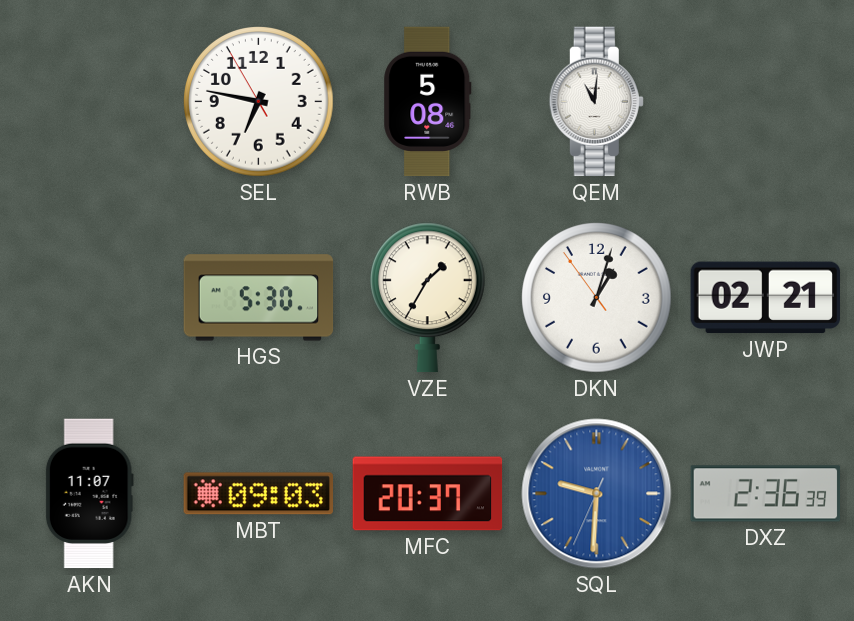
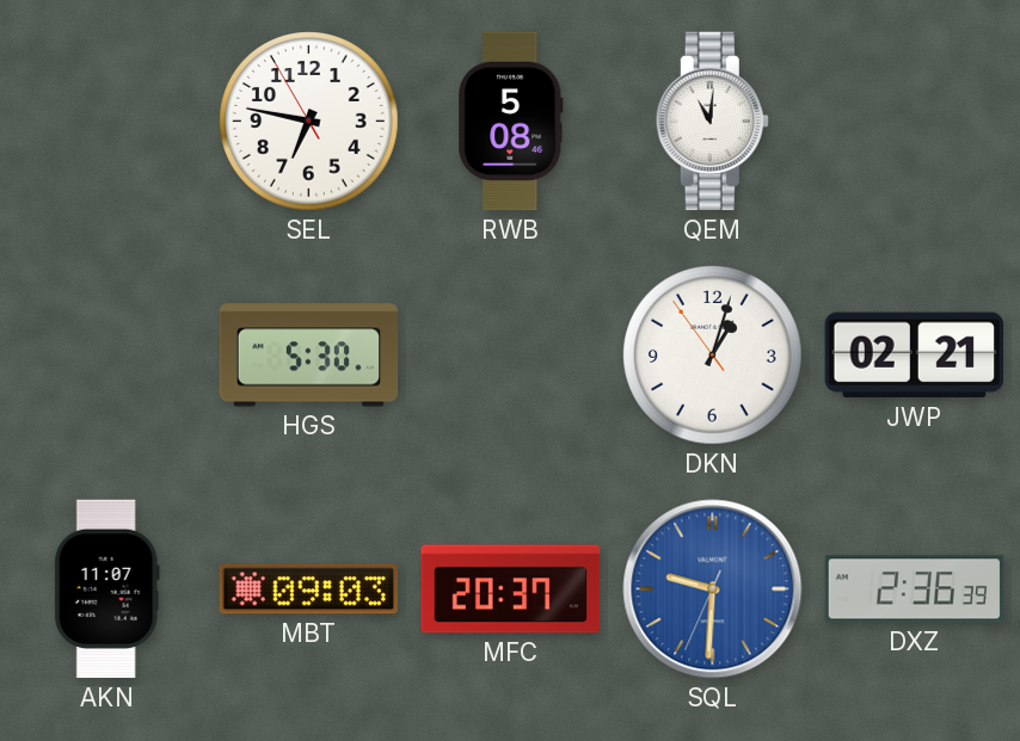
VZE: 1:35 -> none (427, 298)
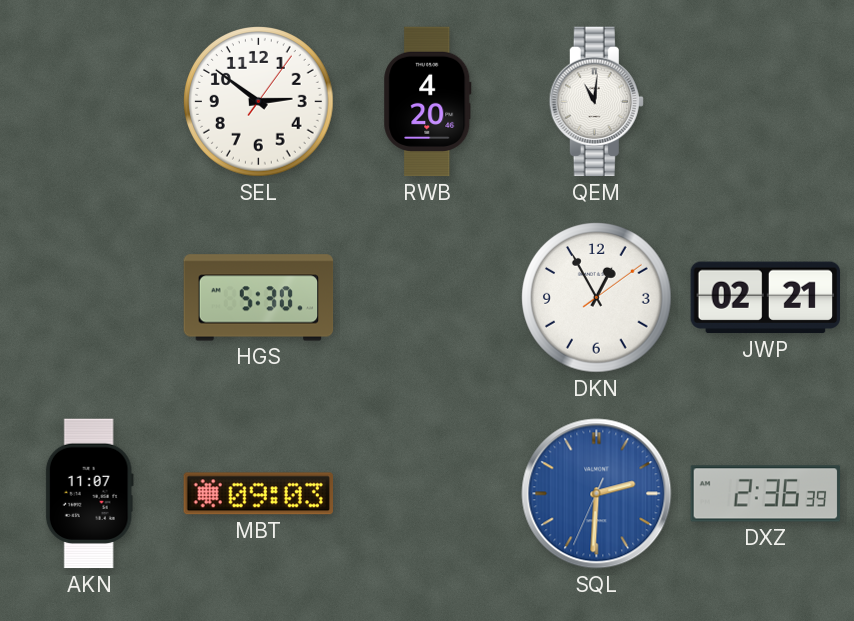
SEL: 6:46 -> 2:51 (259, 102)
RWB: 5:08 -> 4:20 (428, 102)
DKN: 1:02 -> 12:55 (597, 298)
MFC: 20:37 -> none (511, 589)
SQL: 9:30 -> 2:30 (597, 494)
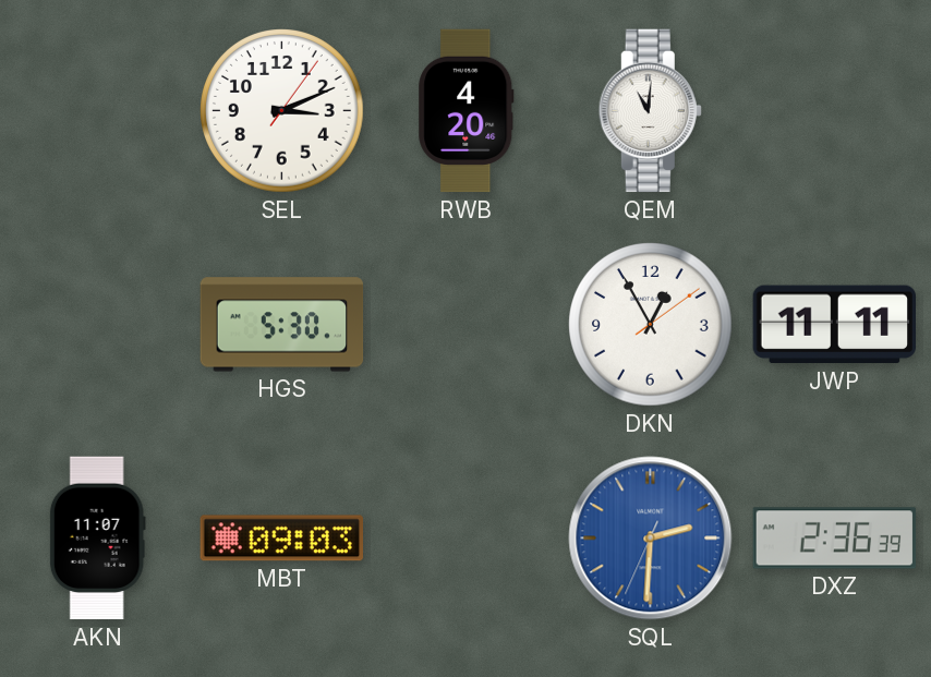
SEL: 2:51 -> 3:11 (282, 111)
JWP: 02:21 -> 11:11 (834, 325)
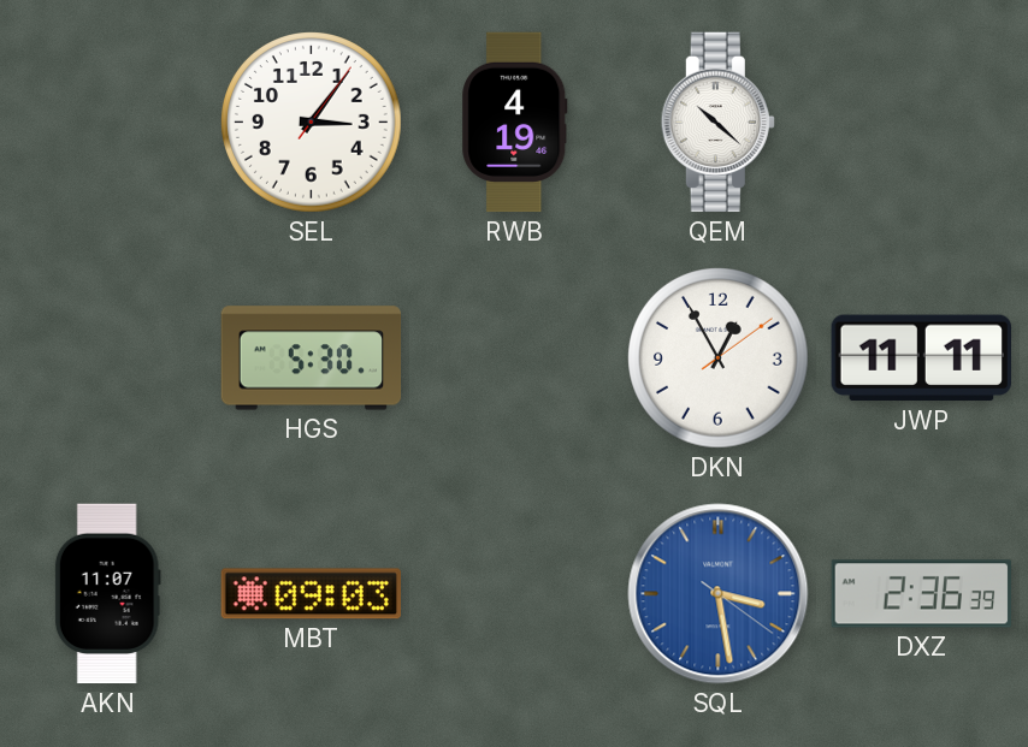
SEL: 3:11 -> 3:06 (312, 123)
RWB: 4:20 -> 4:19 (515, 123)
QEM: 11:01 -> 10:22 (717, 123)
SQL: 2:30 -> 3:28 (719, 594)
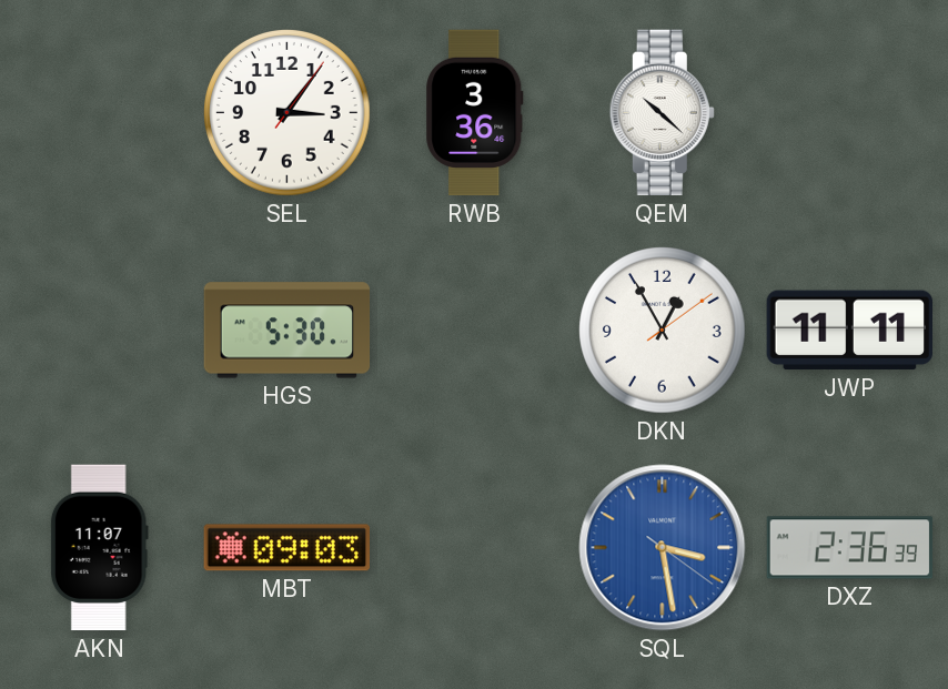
RWB: 4:19 -> 3:36 (475, 113)
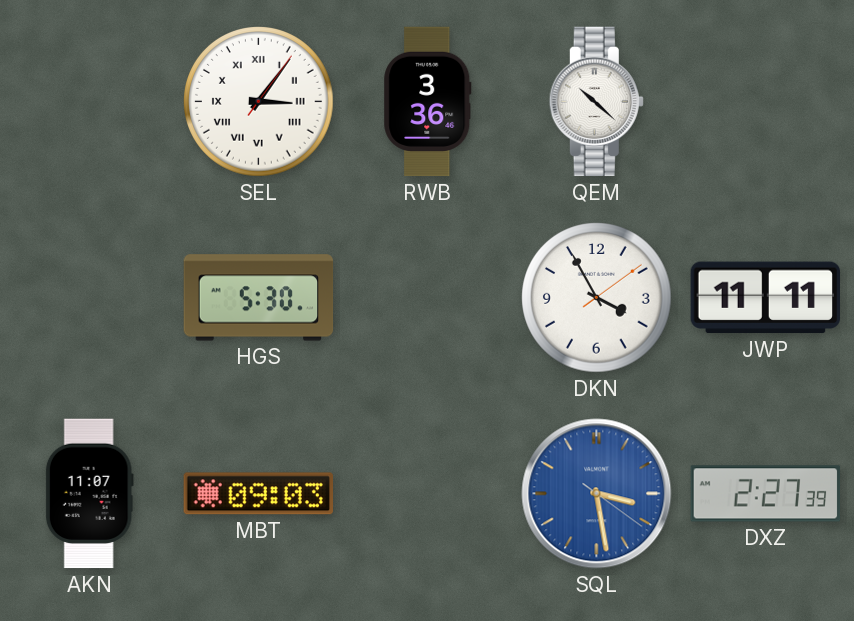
SEL numerals: Arabic -> Roman (259, 102)
DKN: 12:55 -> 3:55 (597, 298)
DXZ: 2:36 -> 2:27 (766, 494)
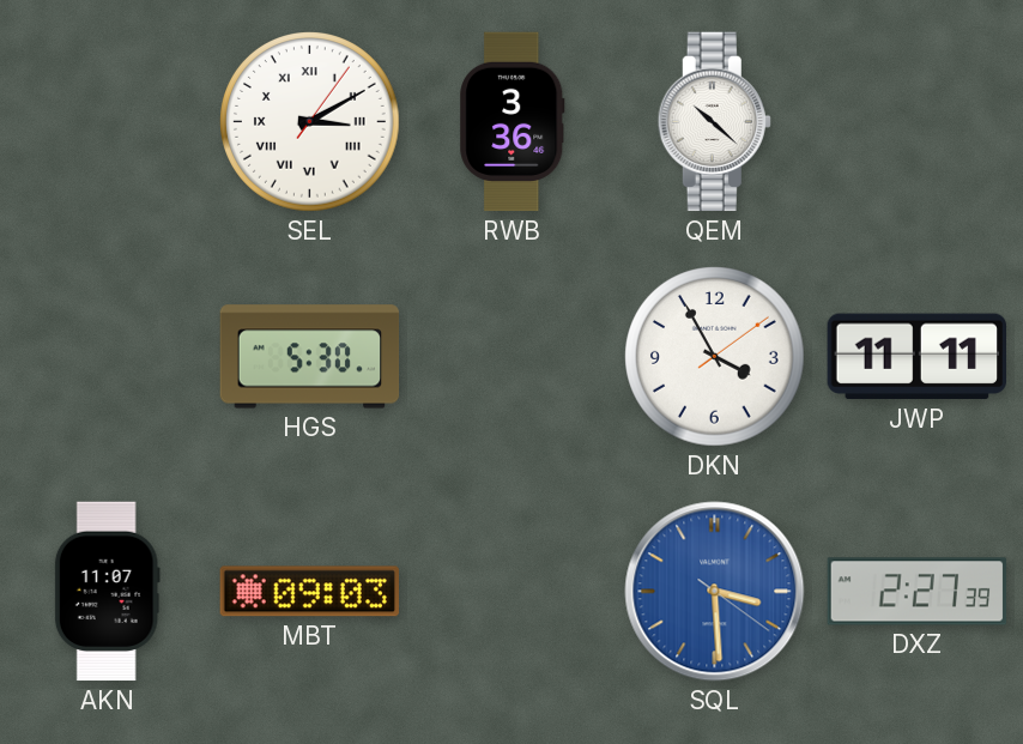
SEL: 3:06 -> 3:10 (310, 122)
SQL: 3:28 -> 3:29 (715, 592)
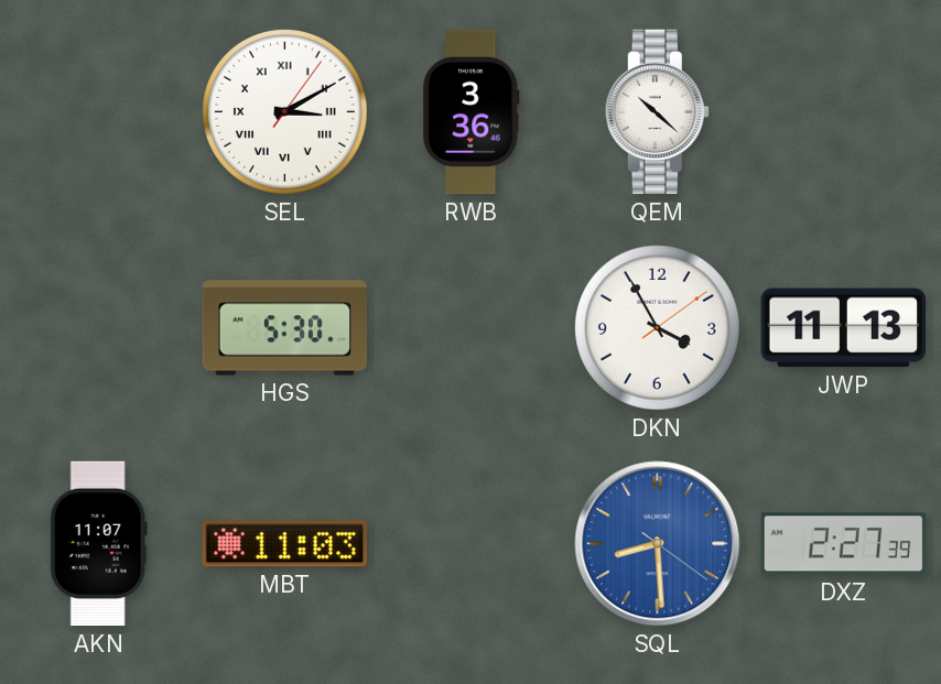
JWP: 11:11 -> 11:13 (843, 328)
MBT: 09:03 -> 11:03 (284, 544)
SQL: 3:29 -> 8:29 (658, 544)
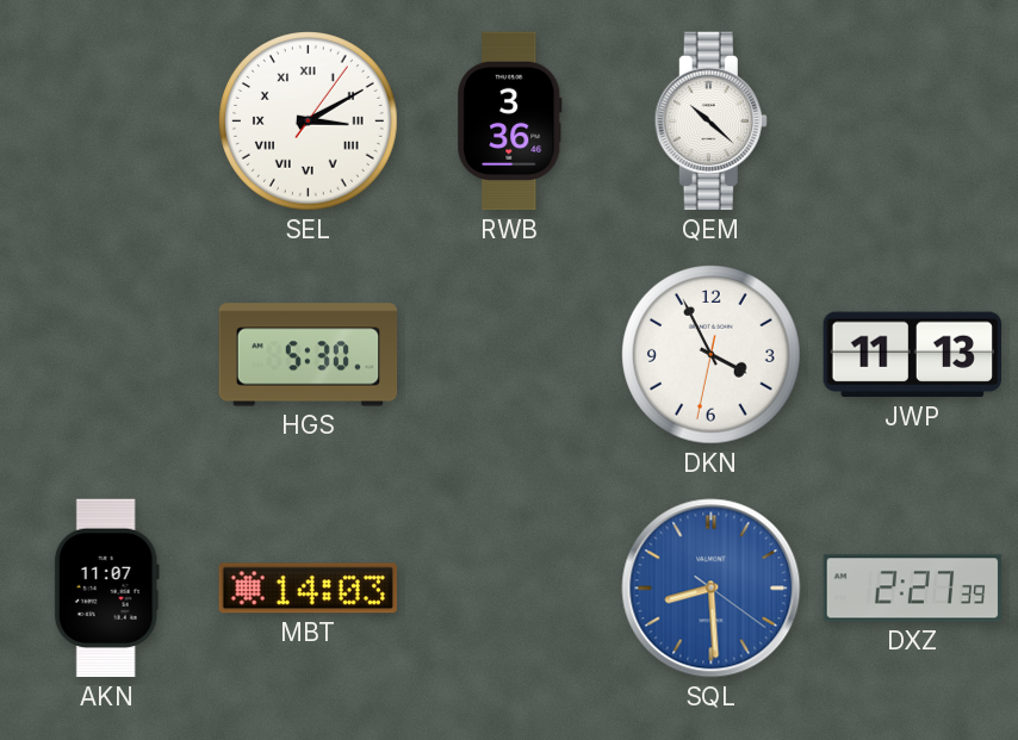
DKN: 3:55:09 -> 3:55:32 (712, 355)
MBT: 11:03 -> 14:03 (308, 589)
